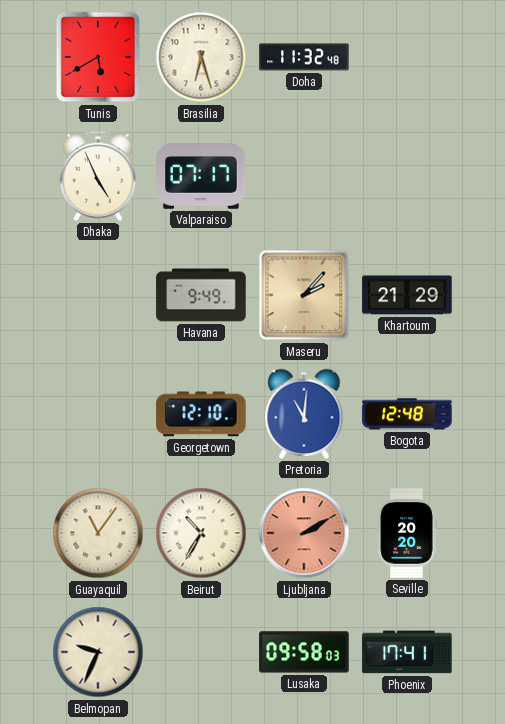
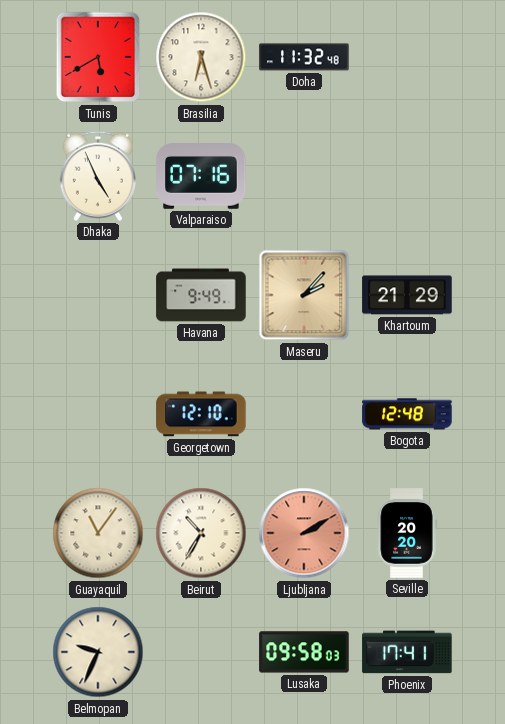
Valparaiso: 07:17 -> 07:16 (201, 176)
Pretoria: 11:01 -> none (304, 414)
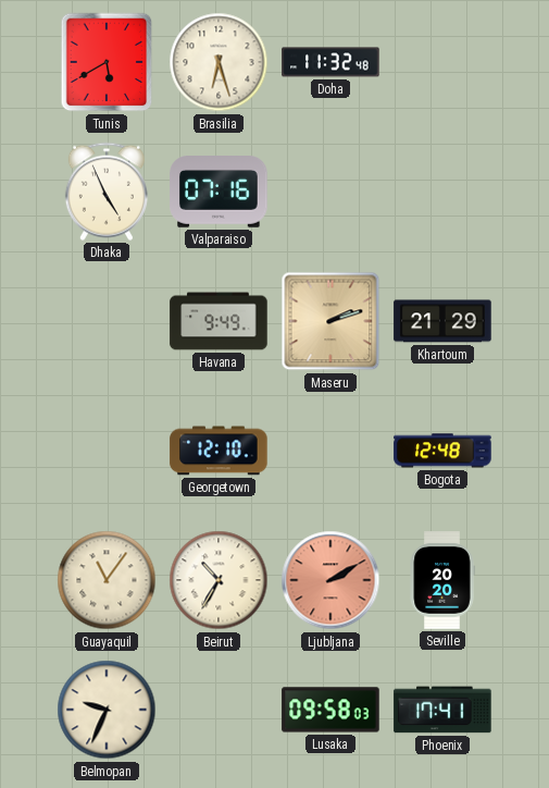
Maseru: 2:07 -> 2:12 (330, 321)
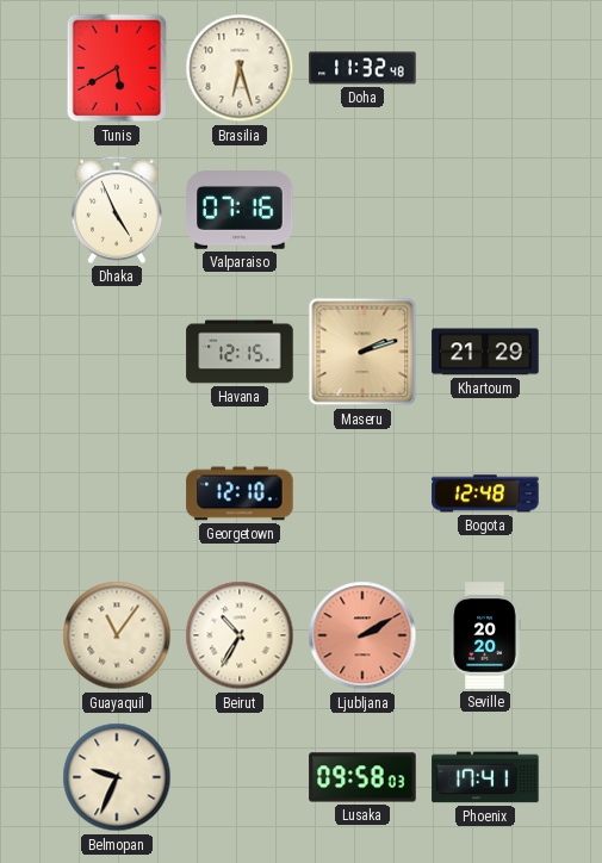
Havana: 9:49 -> 12:15 (240, 352)
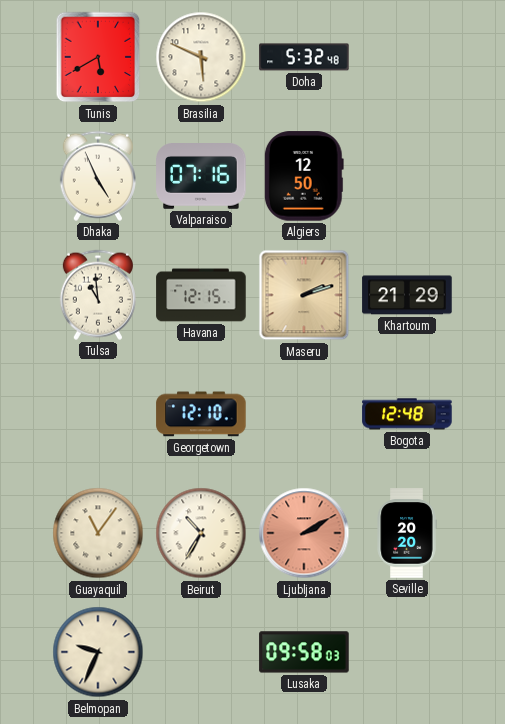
Brasilia: 6:27 -> 5:49 (201, 57)
Doha: 11:32 -> 5:32 (304, 57)
Algiers: none -> 12:50 (304, 176)
Tulsa: none -> 10:59 (98, 295)
Phoenix: 17:41 -> none (485, 777)
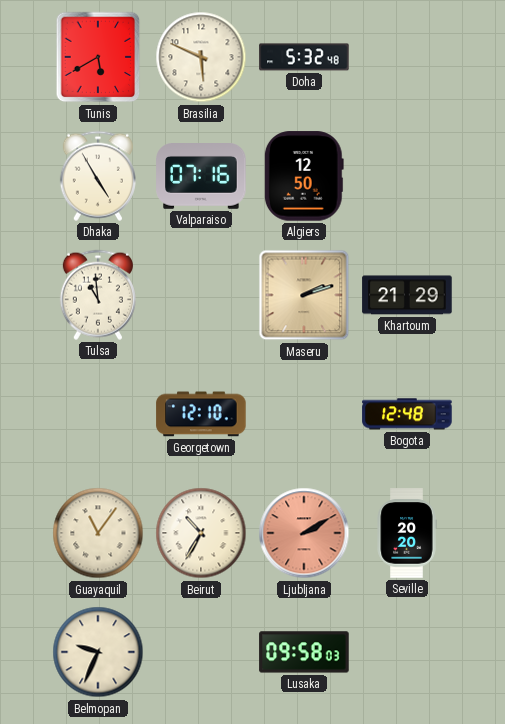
Dhaka: 4:56 -> 4:55 (98, 176)
Havana: 12:15 -> none (201, 295)
